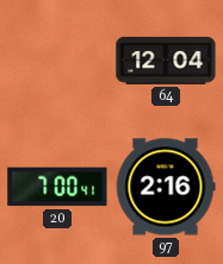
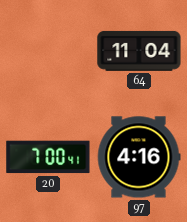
64: 12:04 -> 11:04 (139, 51)
97: 2:16 -> 4:16 (139, 157)
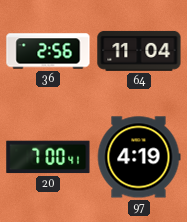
36: none -> 2:56 (48, 51)
97: 4:16 -> 4:19 (139, 157)
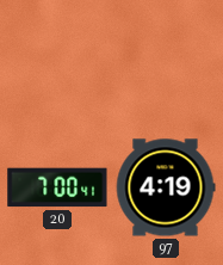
36: 2:56 -> none (48, 51)
64: 11:04 -> none (139, 51)
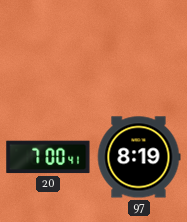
97: 4:19 -> 8:19 (139, 157)
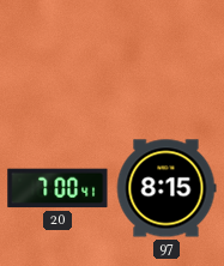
97: 8:19 -> 8:15 (167, 188)
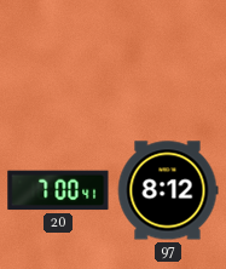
97: 8:15 -> 8:12 (168, 190)
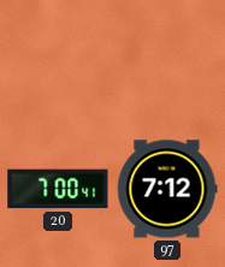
97: 8:12 -> 7:12 (167, 189)
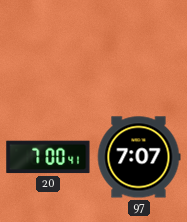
97: 7:12 -> 7:07 (139, 157)
